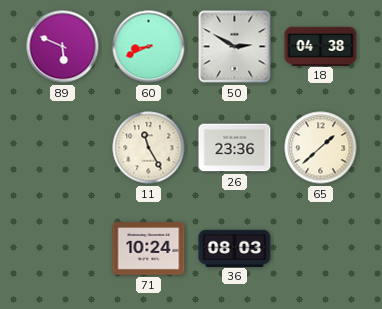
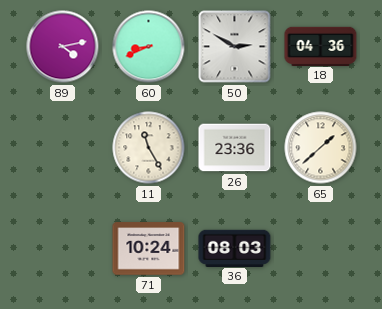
89: 5:49 -> 4:13 (63, 47)
18: 04:38 -> 04:36 (321, 46)
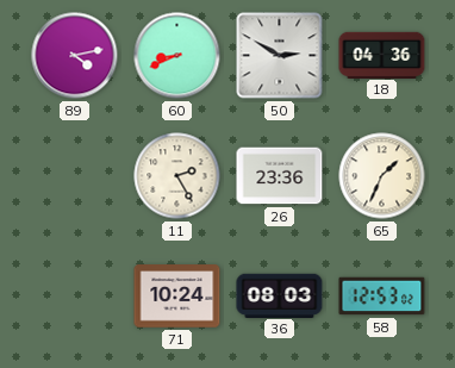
11: 11:25 -> 2:25 (177, 176)
65: 1:38 -> 1:34 (382, 176)
58: none -> 12:53 (382, 297)
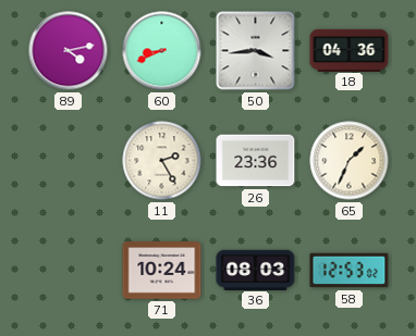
50: 2:50 -> 3:44 (256, 51)
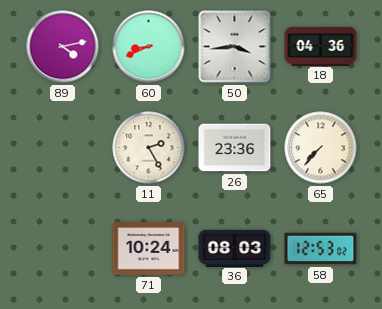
65: 1:34 -> 7:37 (321, 148)
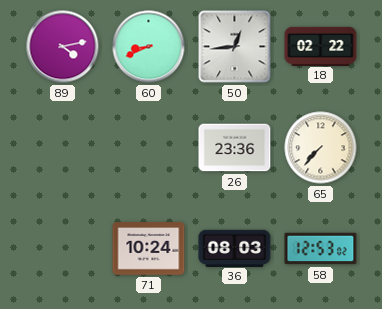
50: 3:44 -> 12:44 (235, 47)
18: 04:36 -> 02:22 (321, 46)
11: 2:25 -> none (149, 148)
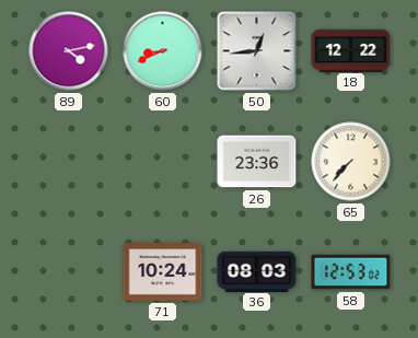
18: 02:22 -> 12:22 (351, 50)
